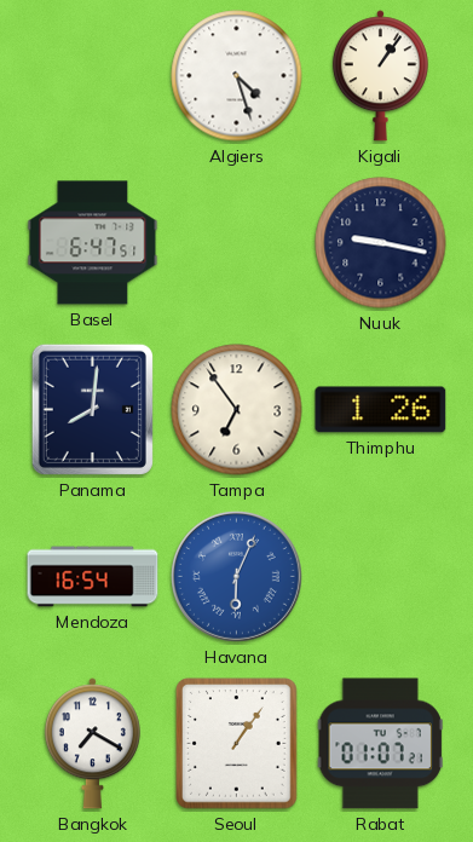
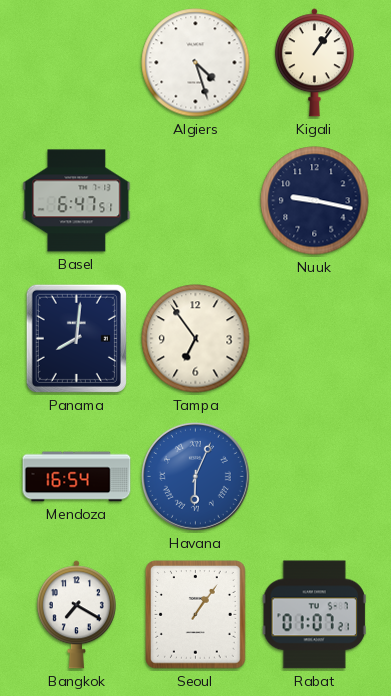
Thimphu: 1:26 -> none (381, 410)
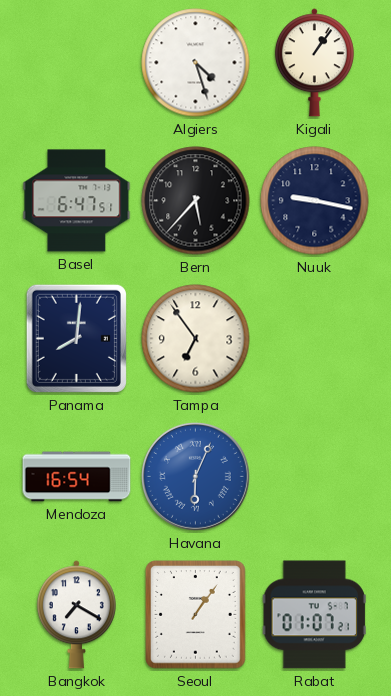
Bern: none -> 5:37 (196, 201)
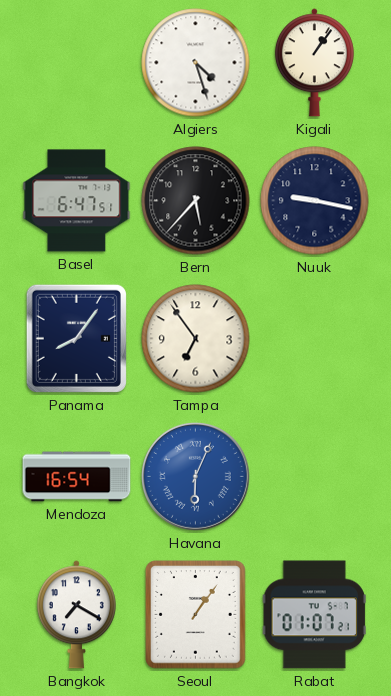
Panama: 8:01 -> 8:06 (76, 338)
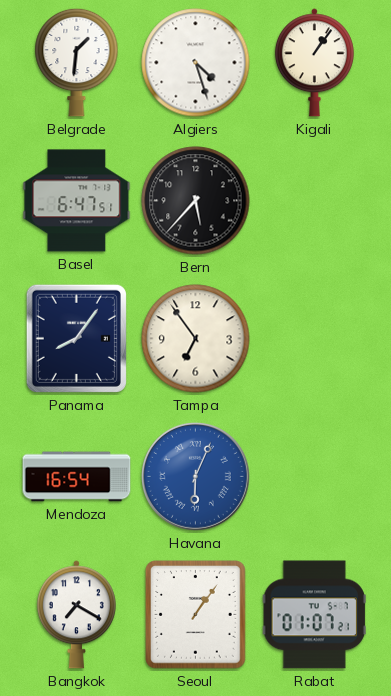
Belgrade: none -> 1:31 (77, 62)
Nuuk: 9:17 -> none (315, 201)
